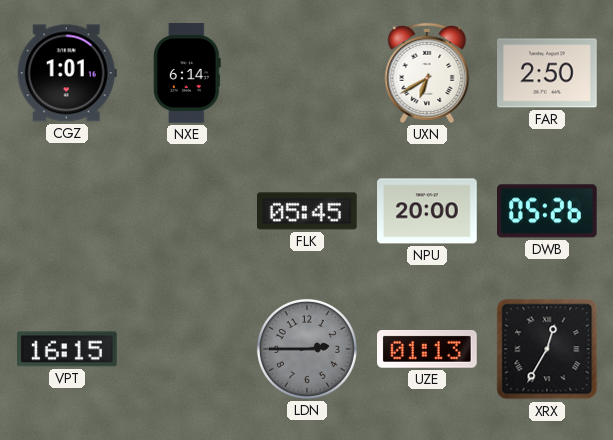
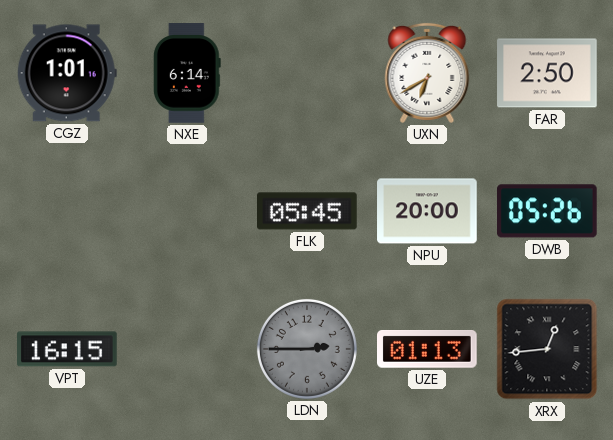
XRX: 12:35 -> 12:44 (547, 349)
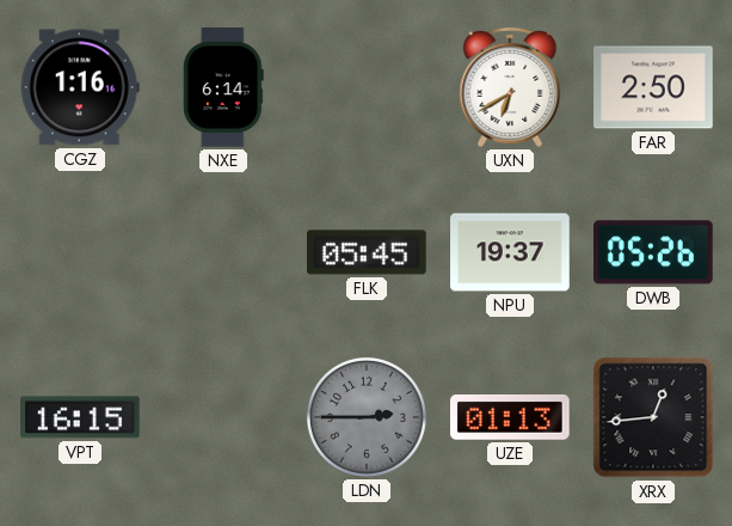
CGZ: 1:01 -> 1:16 (80, 87)
NPU: 20:00 -> 19:37 (510, 252)
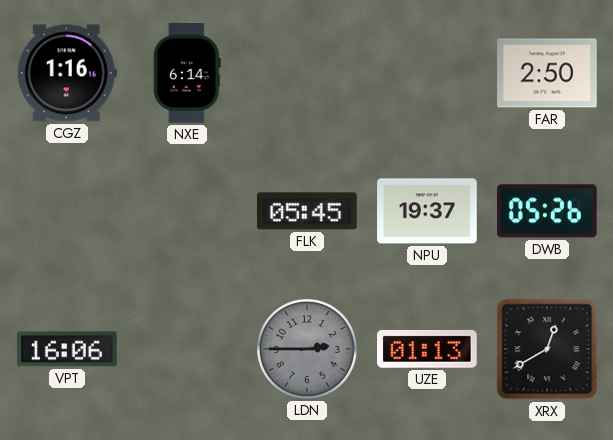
UXN: 6:40 -> none (510, 87)
VPT: 16:15 -> 16:06 (68, 349)
XRX: 12:44 -> 12:40 (547, 349)
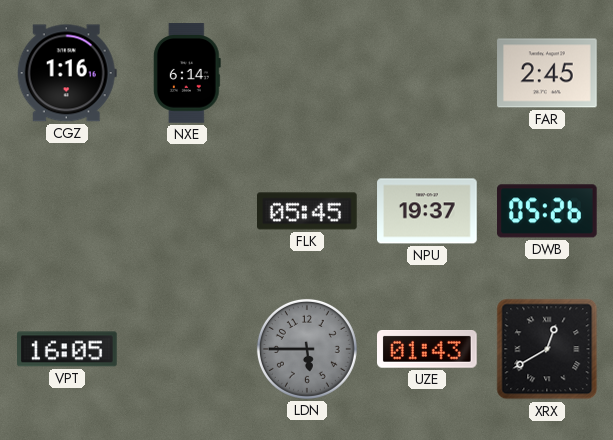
FAR: 2:50 -> 2:45 (547, 73)
VPT: 16:06 -> 16:05 (68, 349)
LDN: 2:45 -> 5:45 (307, 349)
UZE: 01:13 -> 01:43 (428, 350)
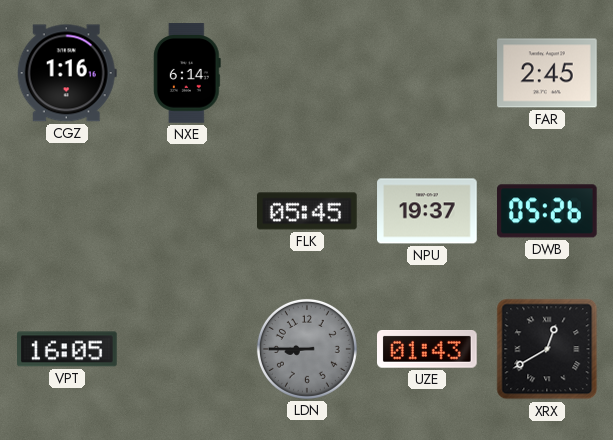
LDN: 5:45 -> 8:45 (307, 349)
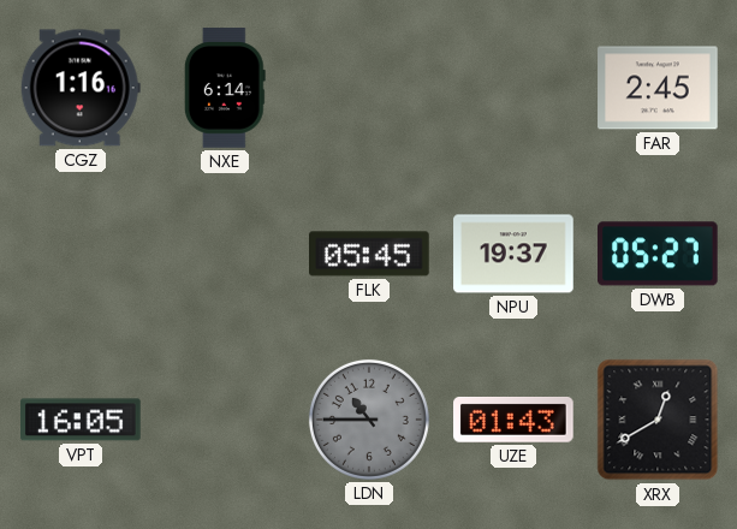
DWB: 05:26 -> 05:27 (659, 254)
LDN: 8:45 -> 10:45 (369, 420)
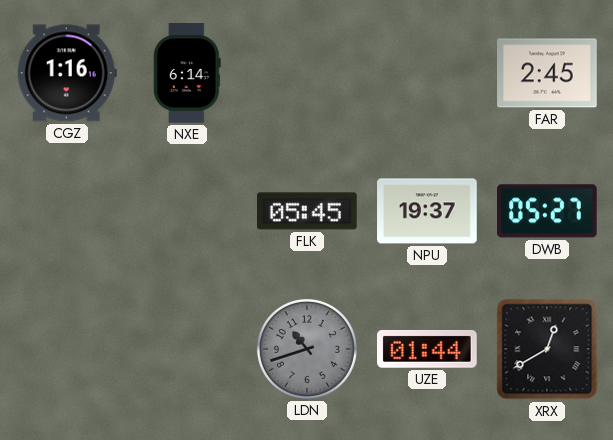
VPT: 16:05 -> none (82, 420)
LDN: 10:45 -> 10:42 (307, 349)
UZE: 01:43 -> 01:44 (428, 350)
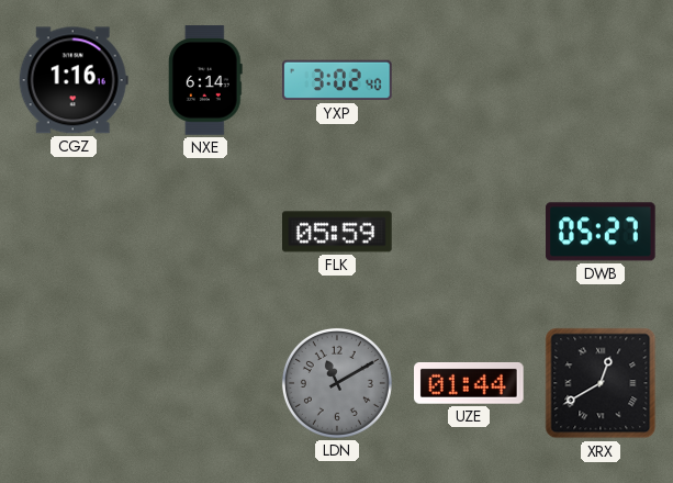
YXP: none -> 3:02 (338, 80)
FAR: 2:45 -> none (547, 73)
FLK: 05:45 -> 05:59 (337, 232)
NPU: 19:37 -> none (427, 211)
LDN: 10:42 -> 11:10 (337, 383)
